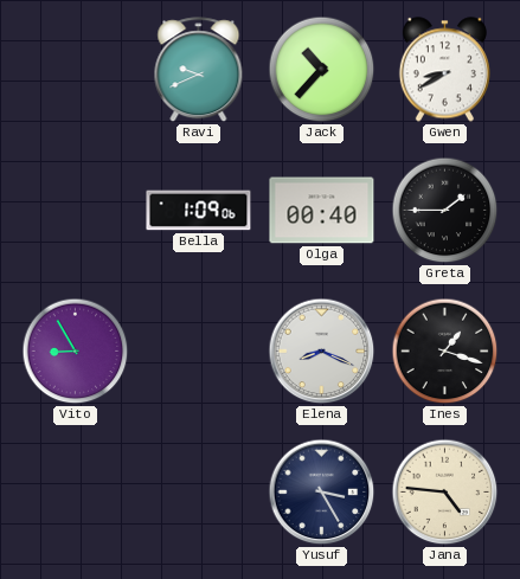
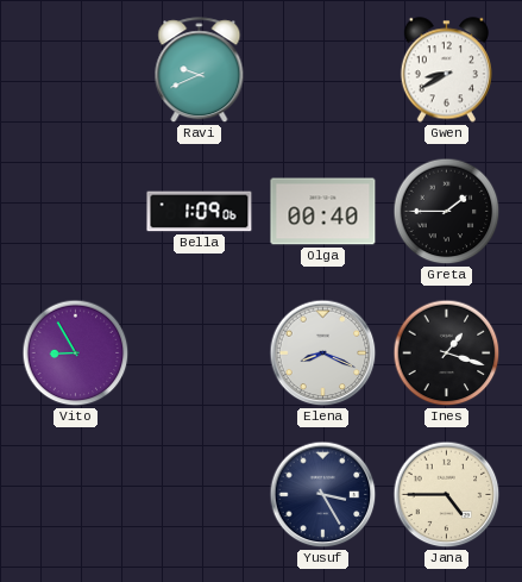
Jack: 10:37 -> none (322, 70)
Jana: 4:46 -> 4:45 (447, 495)
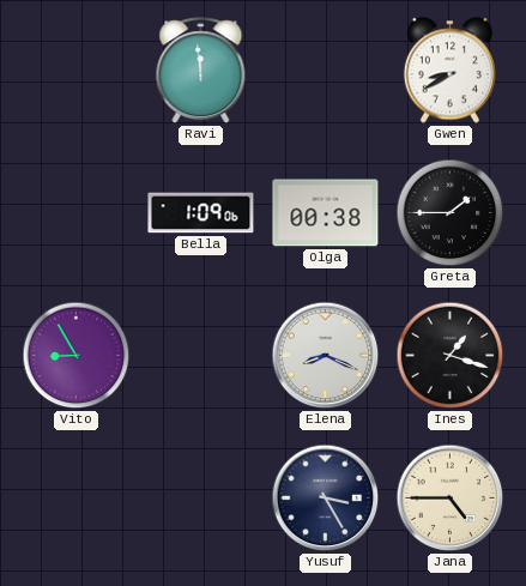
Ravi: 9:41 -> 11:59 (201, 71)
Olga: 00:40 -> 00:38 (326, 213)
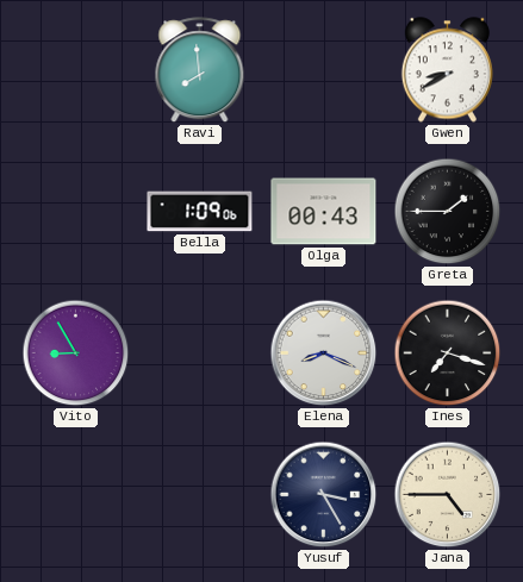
Ravi: 11:59 -> 7:59 (200, 70)
Olga: 00:38 -> 00:43 (324, 212)
Ines: 1:18 -> 7:18 (448, 353)
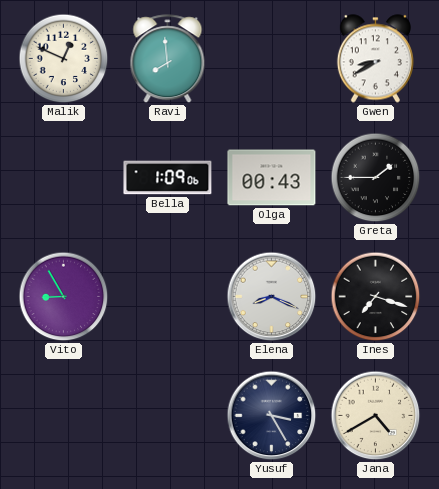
Malik: none -> 12:49 (64, 59)
Jana: 4:45 -> 4:40 (376, 416)
